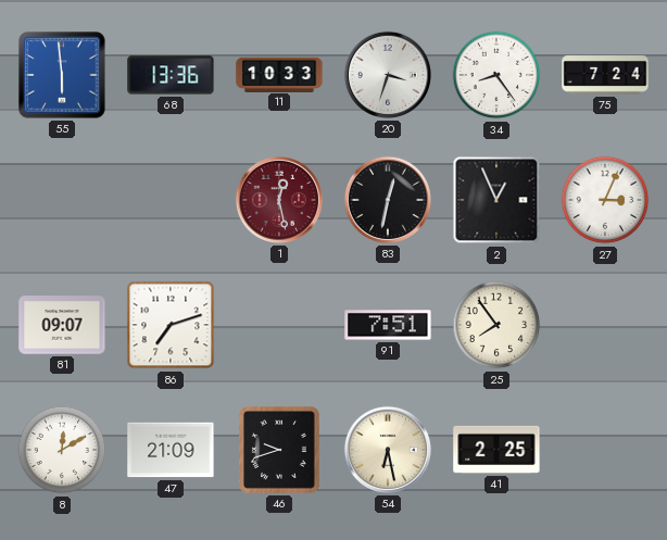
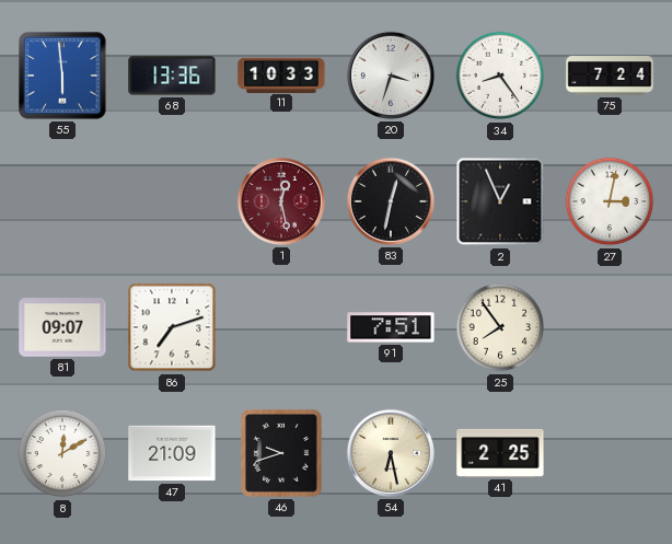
27: 3:04 -> 3:02 (610, 201)
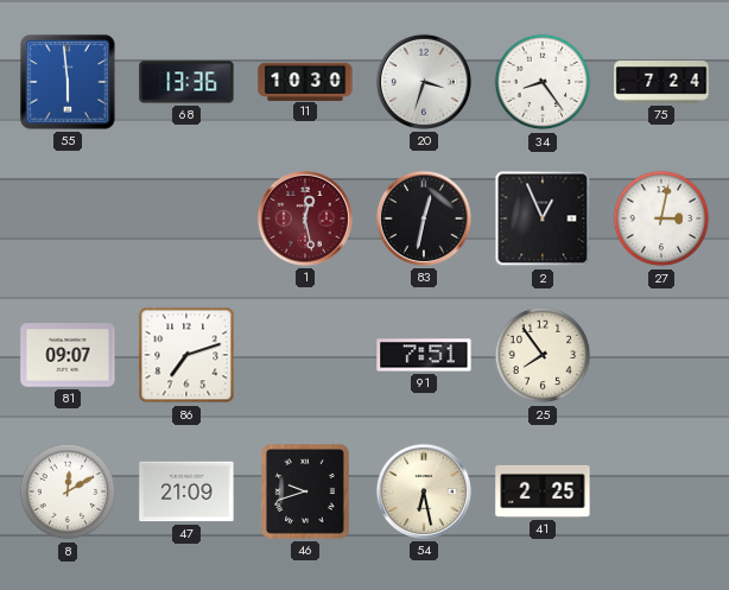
11: 10:33 -> 10:30 (305, 81)
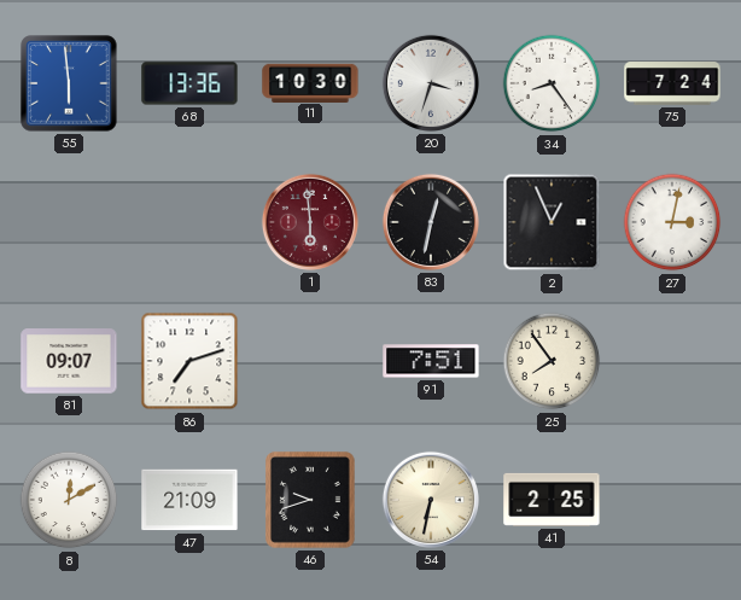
1: 12:28 -> 5:59 (310, 222)
54: 6:28 -> 6:32 (431, 500)
